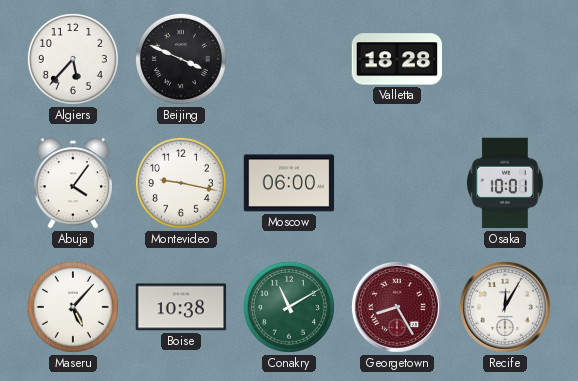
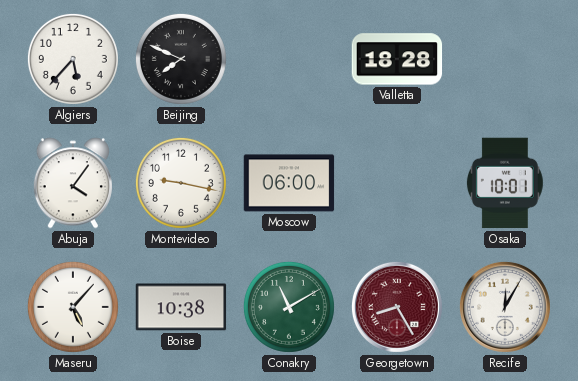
Beijing: 3:49 -> 7:49 (181, 59)
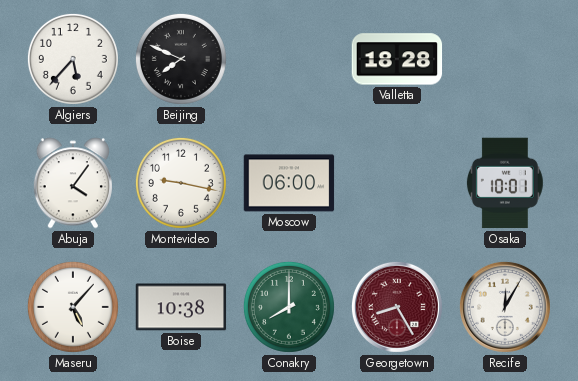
Conakry: 11:10 -> 8:00 (289, 307)
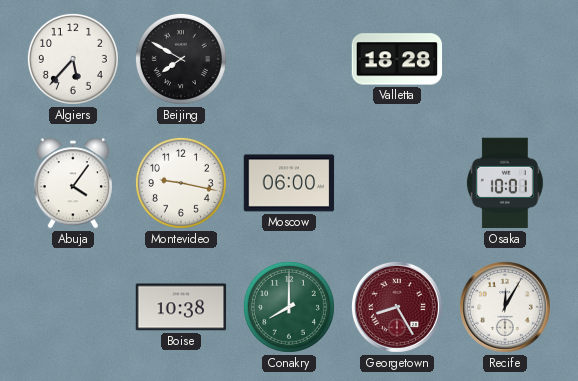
Beijing: 7:49 -> 7:50 (181, 59)
Maseru: 5:07 -> none (73, 307)
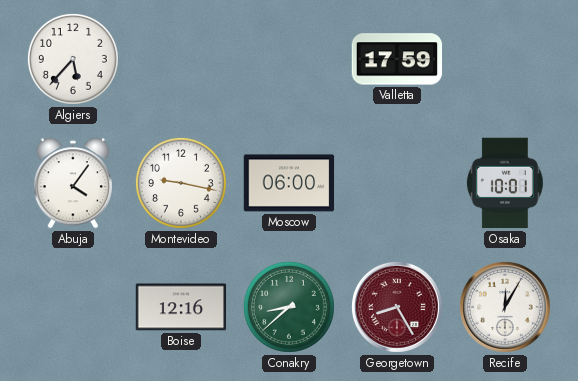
Beijing: 7:50 -> none (181, 59)
Valletta: 18:28 -> 17:59 (397, 59)
Boise: 10:38 -> 12:16 (181, 307)
Conakry: 8:00 -> 8:38 (289, 307)
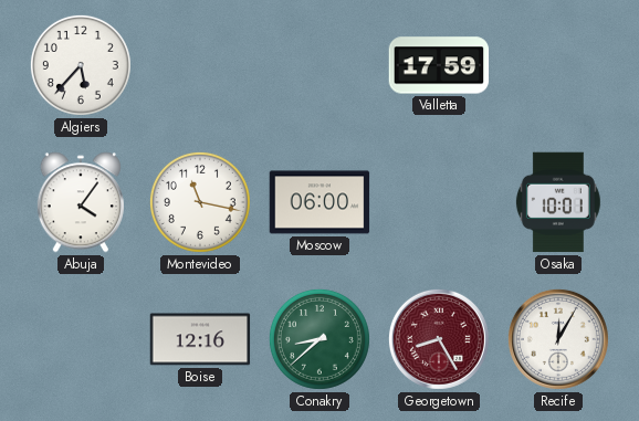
Montevideo: 9:17 -> 11:17 (200, 202)
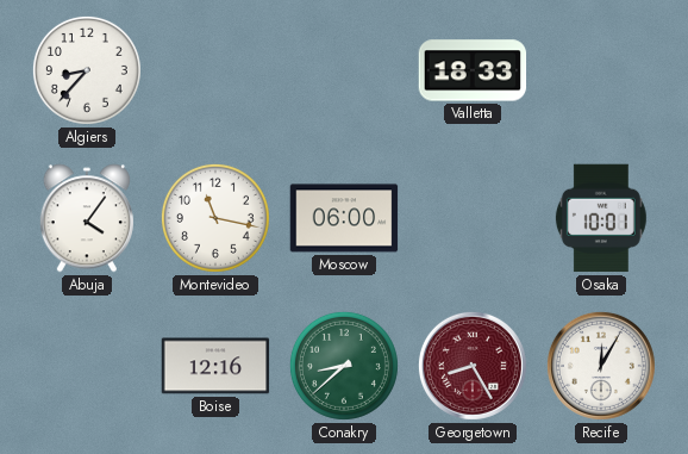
Algiers: 5:37 -> 8:37 (87, 70)
Valletta: 17:59 -> 18:33 (473, 70)
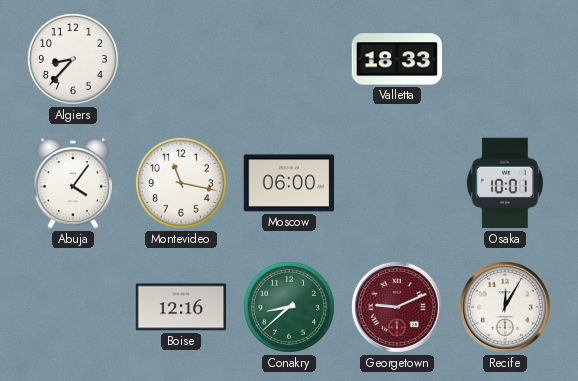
Georgetown: 8:25 -> 9:11 (397, 307)
